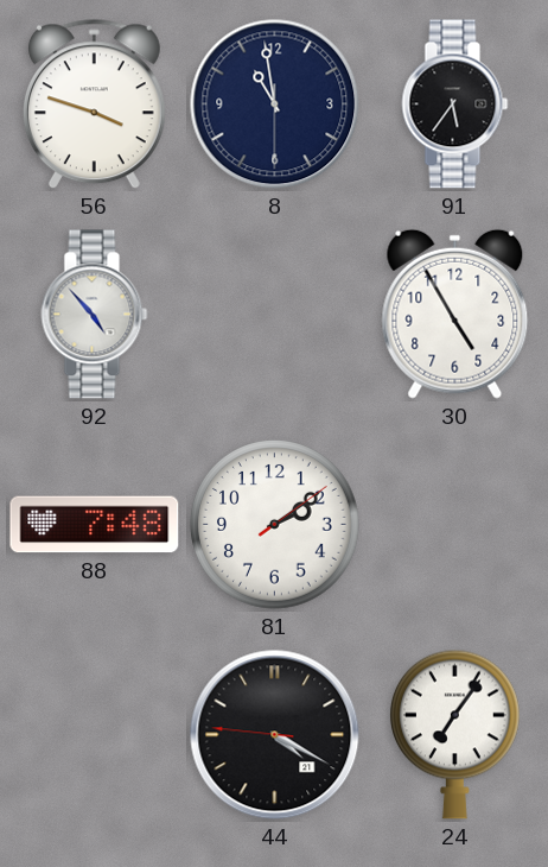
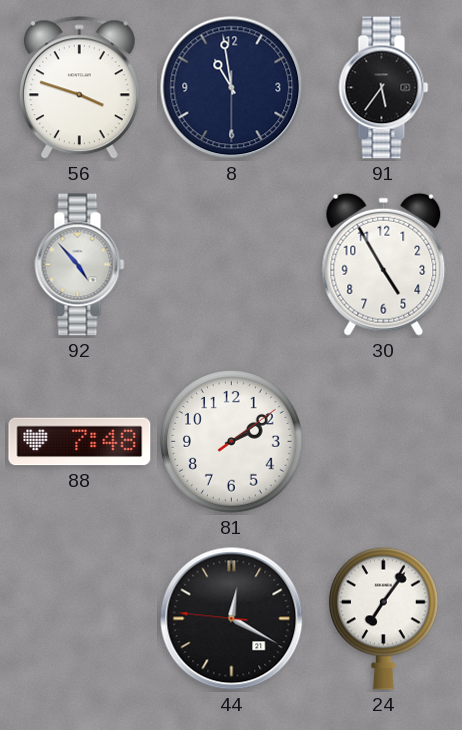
44: 4:19 -> 12:19 (232, 619)
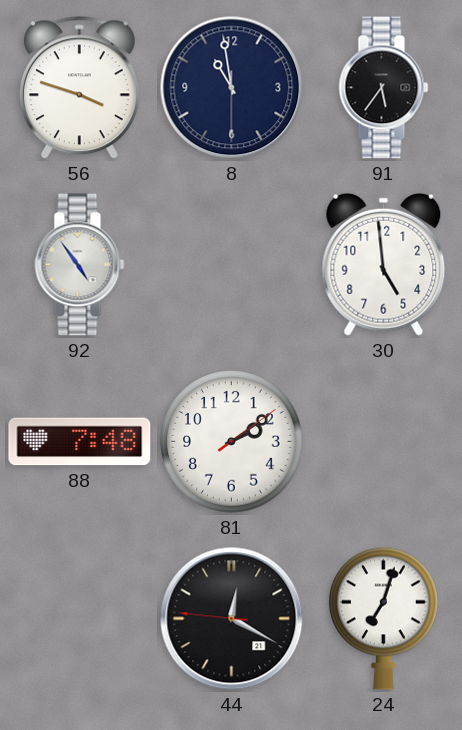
92: 4:53 -> 4:54 (80, 265)
30: 4:55 -> 4:59 (384, 264)
24: 7:06 -> 7:03 (383, 618)
